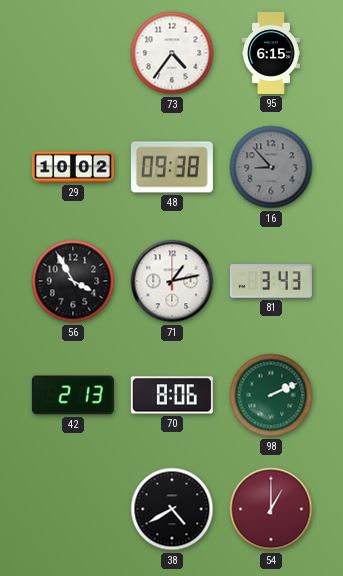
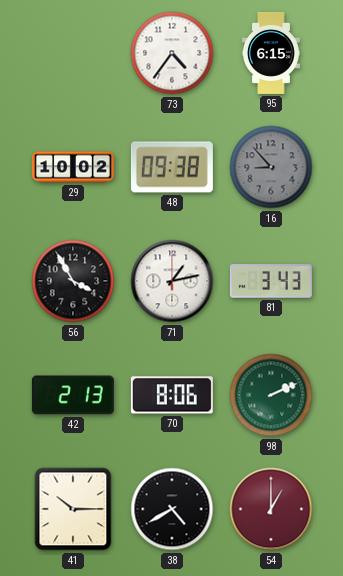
41: none -> 10:15 (73, 509)
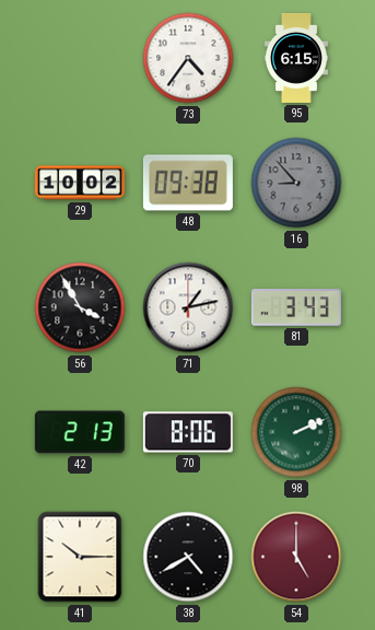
54: 1:00 -> 5:00 (296, 557)
